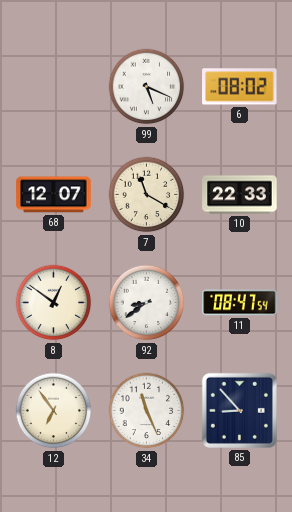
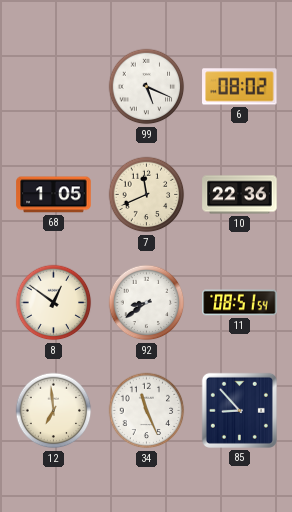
68: 12:07 -> 1:05 (54, 195)
7: 11:20 -> 11:41 (147, 195)
10: 22:33 -> 22:36 (240, 195)
11: 08:47 -> 08:51 (240, 303)
12: 6:54 -> 6:59 (54, 411)
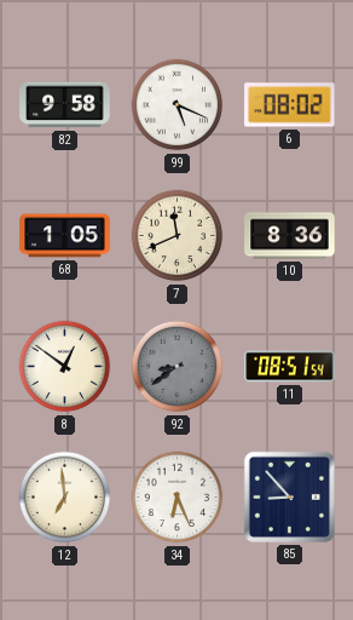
82: none -> 9:58 (65, 105)
10: 22:36 -> 8:36 (290, 236)
92 dial: white -> grey (178, 367)
34: 11:26 -> 6:26 (178, 498)
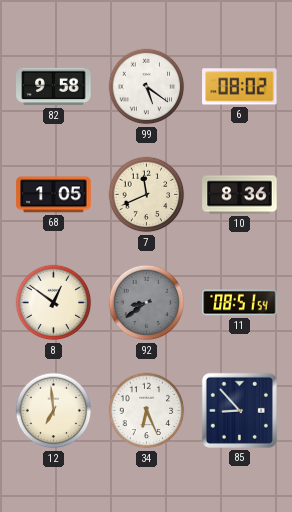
99: 5:19 -> 5:21 (147, 87)
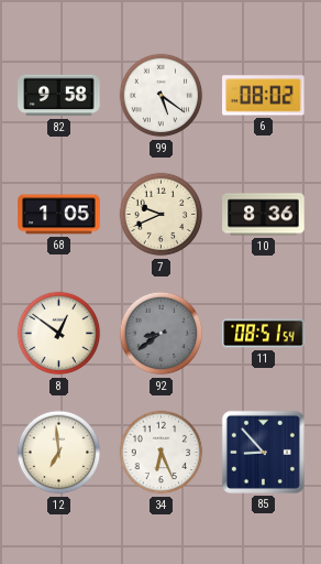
7: 11:41 -> 9:41 (162, 215)
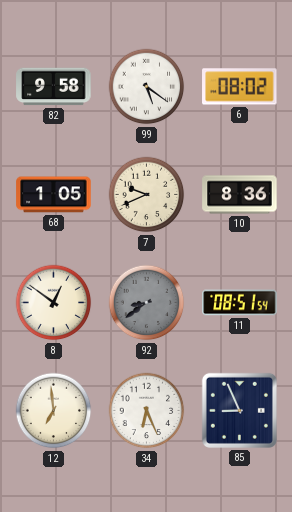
85: 8:53 -> 8:56 (239, 410)
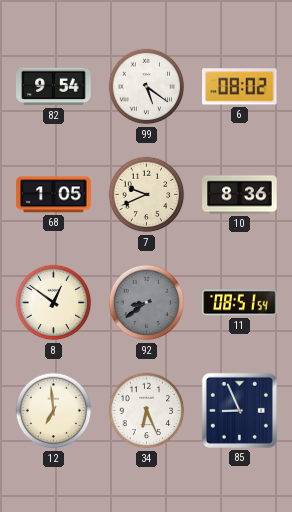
82: 9:58 -> 9:54 (54, 87)
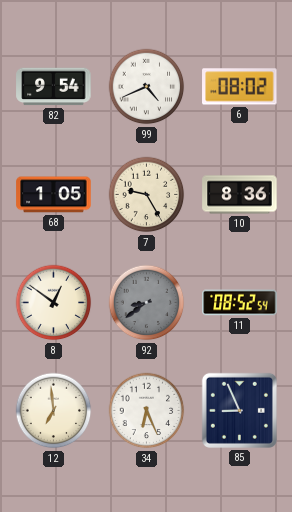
99: 5:21 -> 4:41 (147, 87)
7: 9:41 -> 9:25 (147, 195)
11: 08:51 -> 08:52 (240, 303)
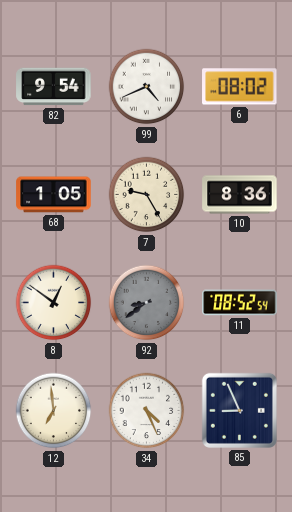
34: 6:26 -> 4:26 (147, 411)
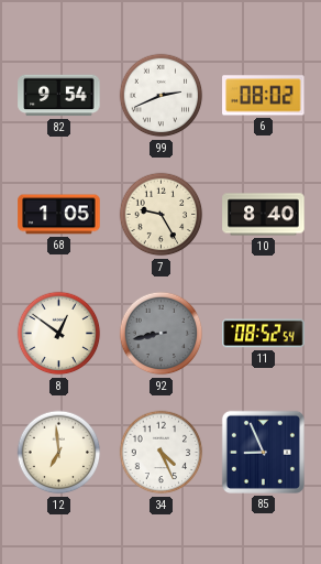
99: 4:41 -> 2:41 (162, 96)
10: 8:36 -> 8:40 (264, 215)
92: 8:39 -> 8:43 (162, 334)
